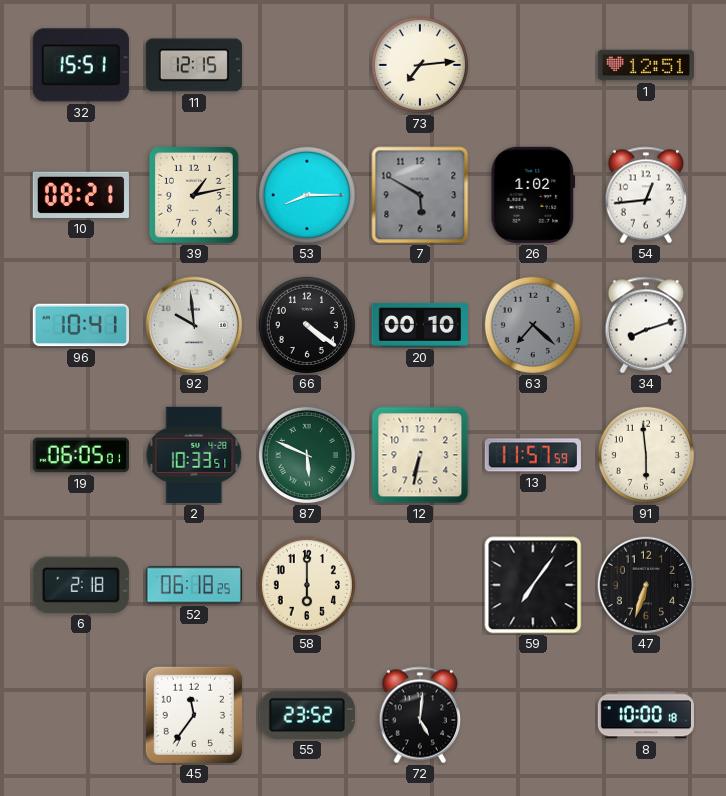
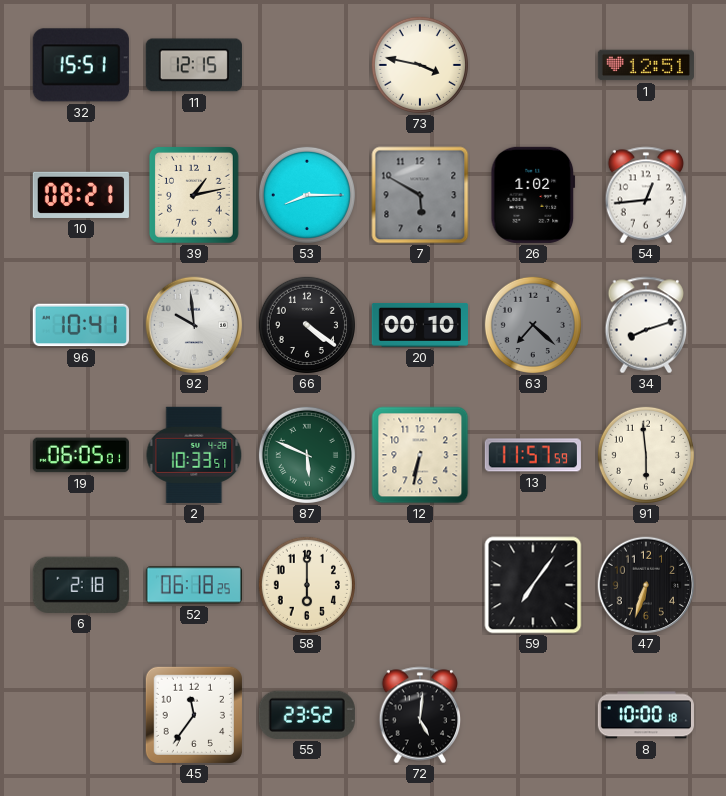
73: 7:14 -> 3:47 (420, 65)
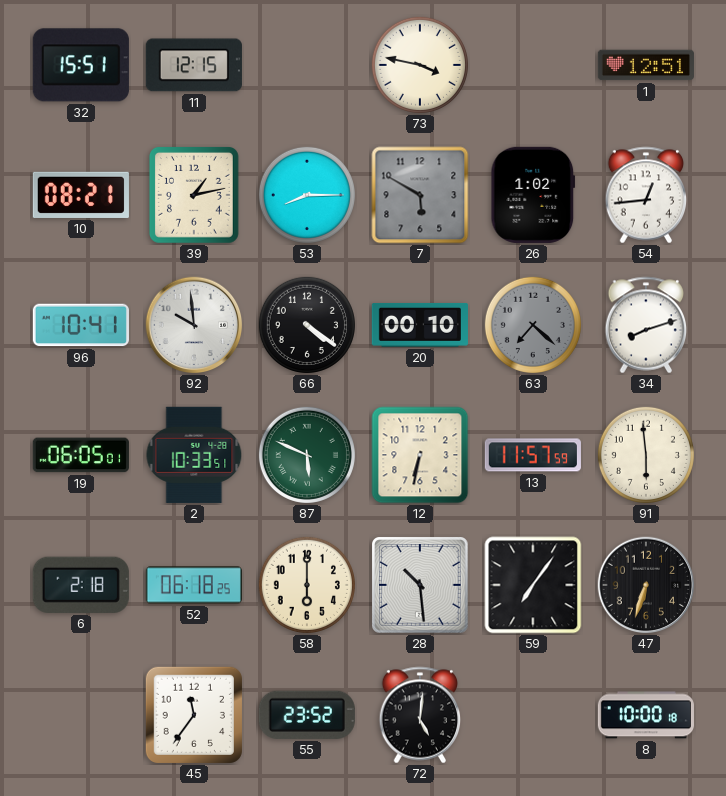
28: none -> 10:29 (421, 586)
